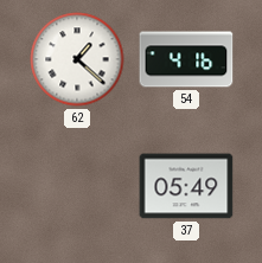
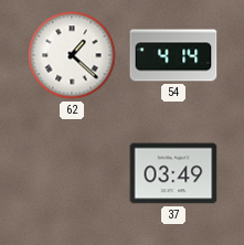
54: 4:16 -> 4:14 (173, 55)
37: 05:49 -> 03:49 (173, 173)
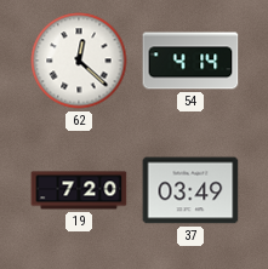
62: 1:22 -> 12:22 (79, 61)
19: none -> 7:20 (79, 190)
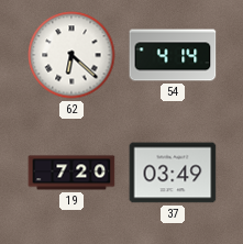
62: 12:22 -> 6:22 (71, 55)
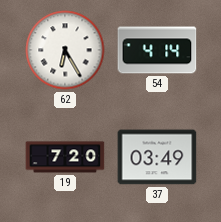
62: 6:22 -> 6:25 (65, 50)
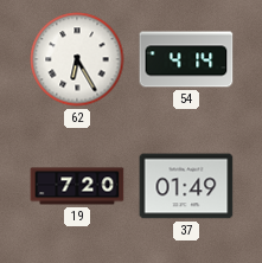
37: 03:49 -> 01:49 (186, 186)
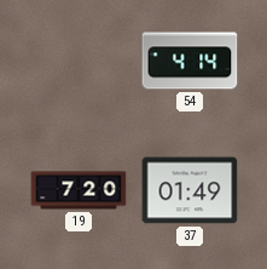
62: 6:25 -> none (77, 59)
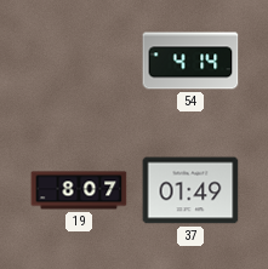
19: 7:20 -> 8:07 (79, 190)
